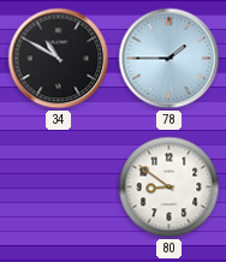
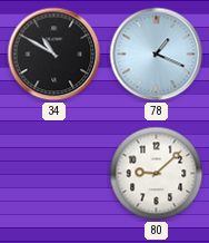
78: 1:45 -> 1:19 (157, 55)
80: 8:51 -> 9:08 (157, 174)
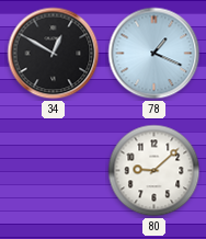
34: 10:50 -> 12:50 (54, 54)
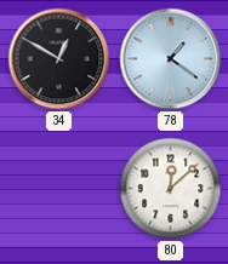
78: 1:19 -> 1:21 (171, 59)
80: 9:08 -> 12:08 (171, 189)
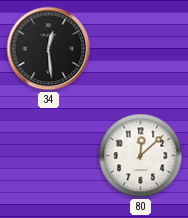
34: 12:50 -> 12:29 (49, 49)
78: 1:21 -> none (171, 59)
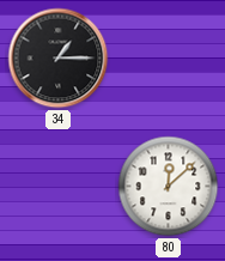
34: 12:29 -> 1:15 (59, 59)
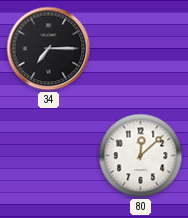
34: 1:15 -> 7:15 (49, 49)
